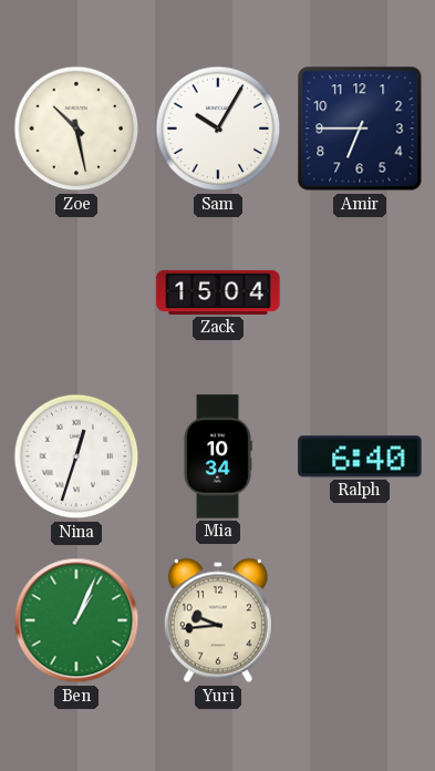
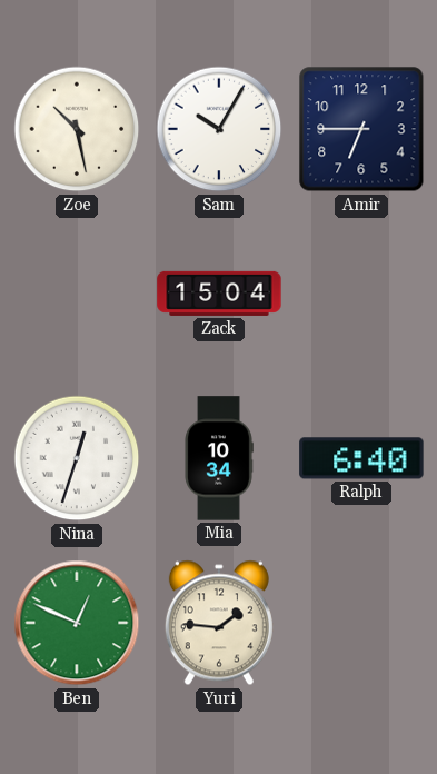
Ben: 1:04 -> 12:49 (77, 623)
Yuri: 9:44 -> 1:46 (219, 623)
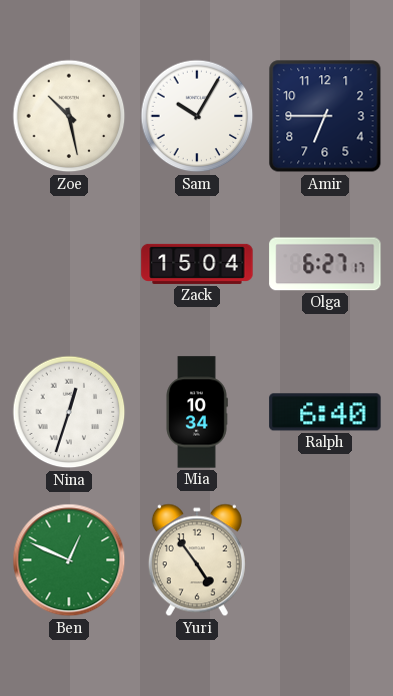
Olga: none -> 6:27 (325, 264)
Yuri: 1:46 -> 4:54 (197, 560)
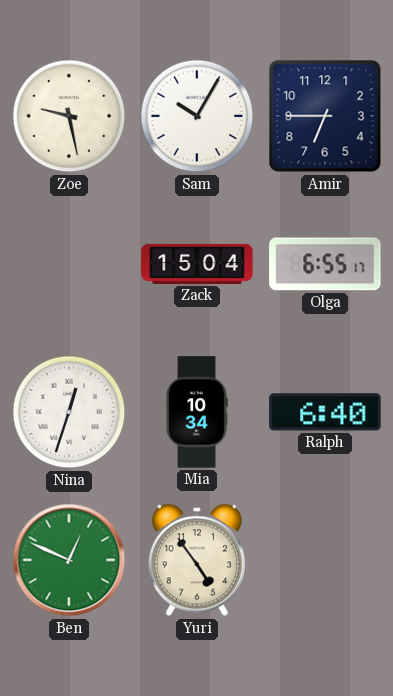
Zoe: 10:28 -> 9:28 (69, 116)
Olga: 6:27 -> 6:55 (325, 264)
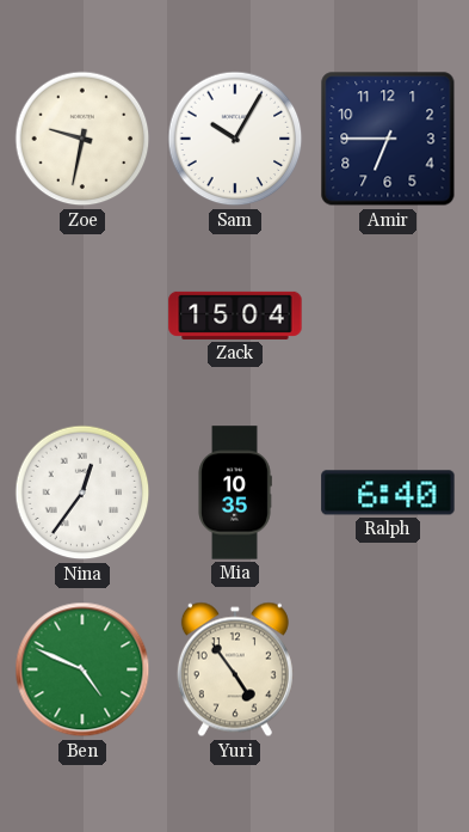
Zoe: 9:28 -> 9:32 (82, 139)
Olga: 6:55 -> none (325, 264)
Nina: 12:33 -> 12:36 (82, 493)
Mia: 10:34 -> 10:35 (235, 493)
Ben: 12:49 -> 4:49 (82, 669)
